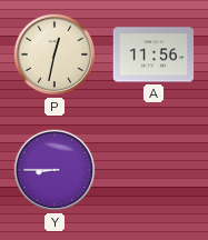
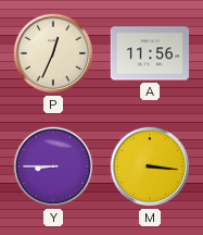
P: 12:32 -> 12:34 (53, 53)
M: none -> 3:16 (150, 166)
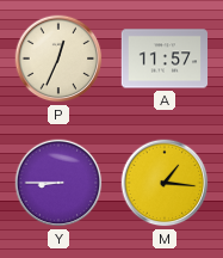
A: 11:56 -> 11:57 (165, 59)
M: 3:16 -> 1:16 (165, 183)
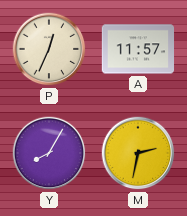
Y: 8:45 -> 8:05 (49, 153)
M: 1:16 -> 2:32 (138, 153)
